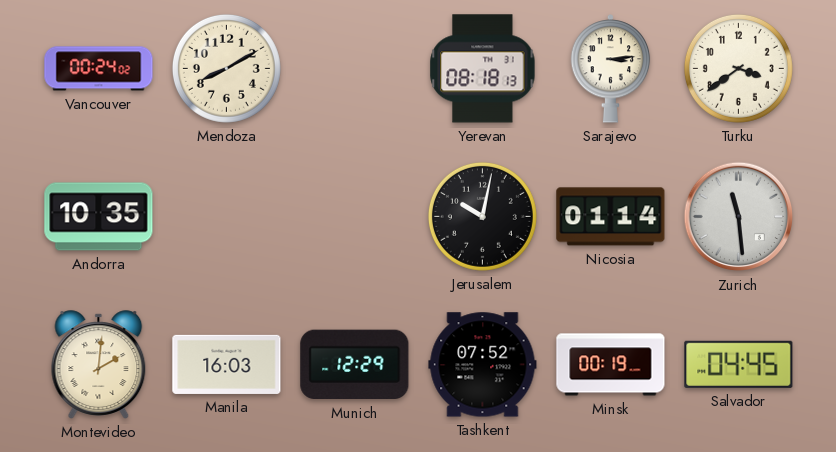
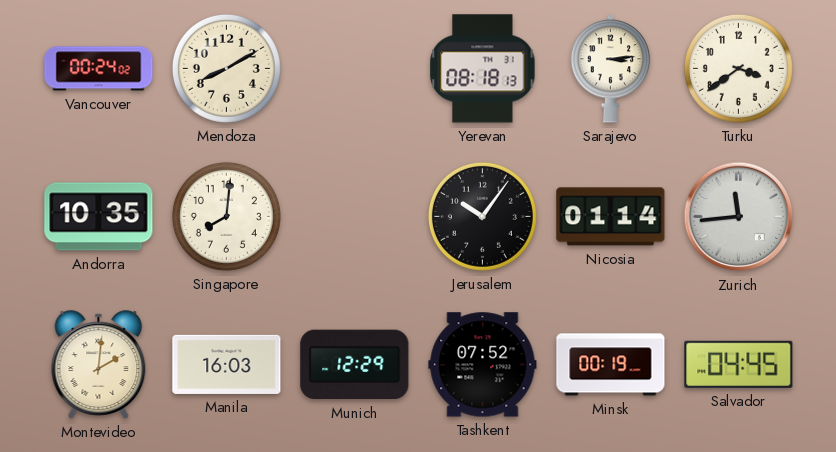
Singapore: none -> 8:01 (226, 216)
Jerusalem: 10:02 -> 10:06 (482, 216)
Zurich: 11:29 -> 11:44 (739, 217)
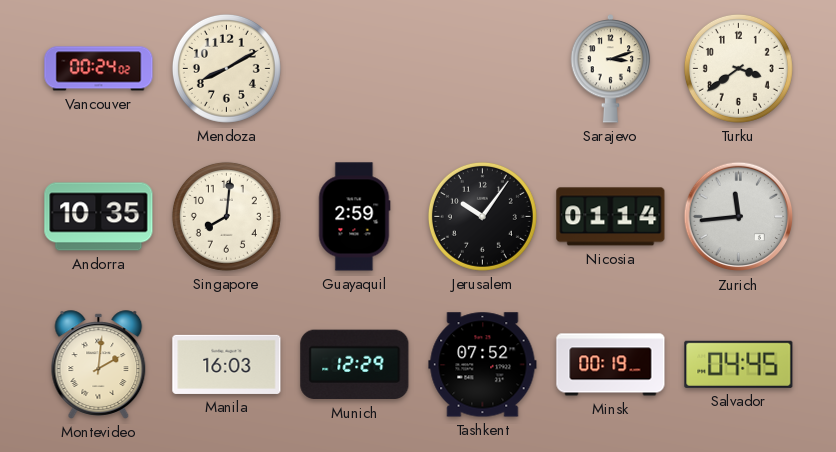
Yerevan: 08:18 -> none (483, 69)
Sarajevo: 3:14 -> 3:12 (611, 69)
Guayaquil: none -> 2:59 (354, 217)
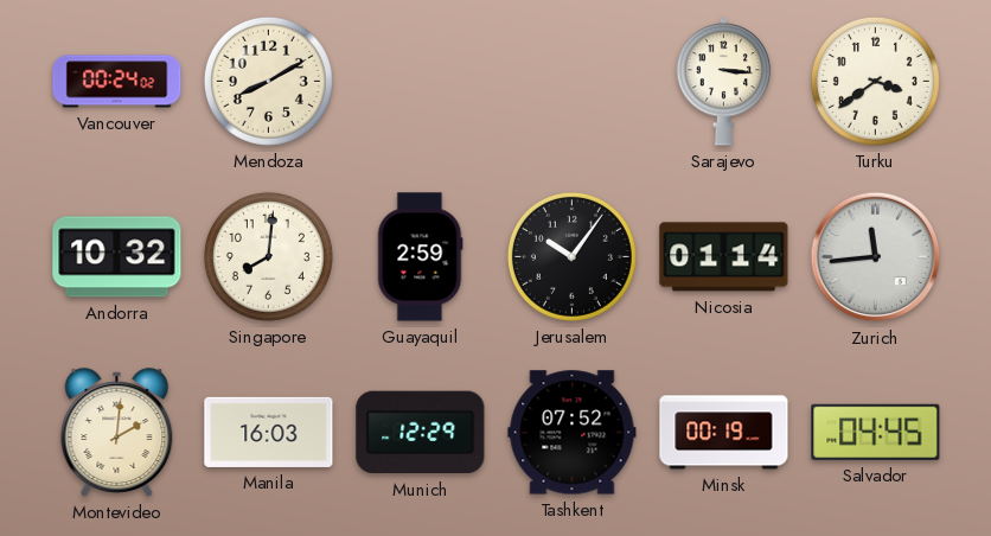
Sarajevo: 3:12 -> 3:16 (724, 82)
Andorra: 10:35 -> 10:32 (117, 257)
